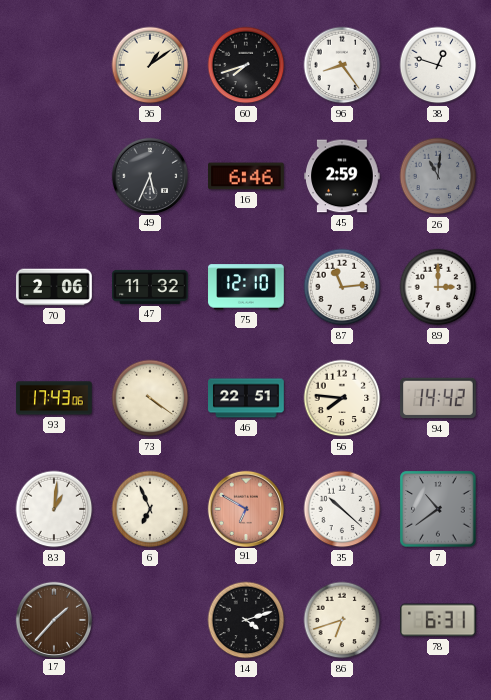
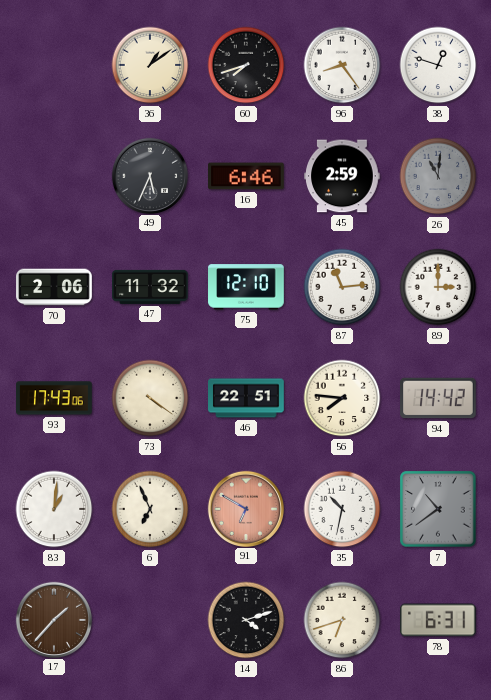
35: 10:22 -> 10:32 (342, 509)
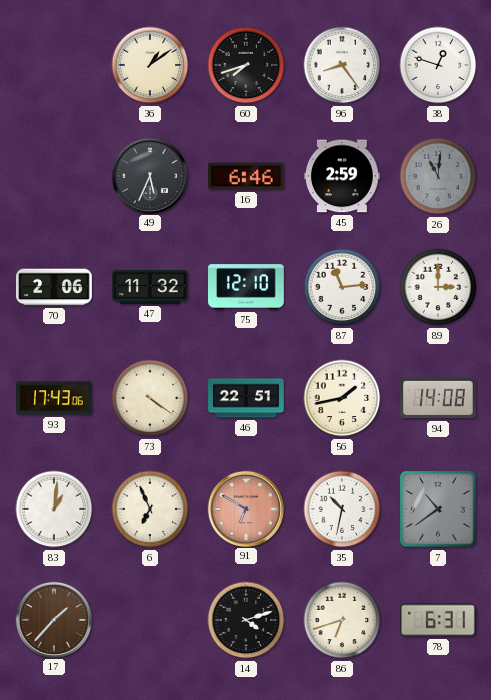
56: 7:46 -> 1:43 (342, 398)
94: 14:42 -> 14:08 (438, 398)
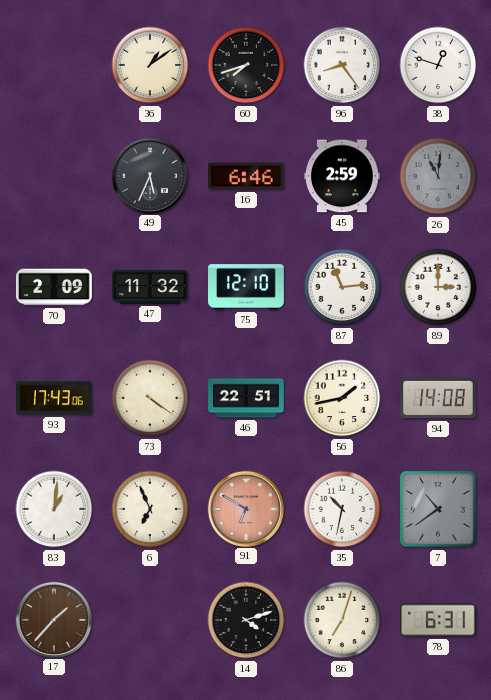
70: 2:06 -> 2:09 (54, 287)
86: 6:42 -> 7:03 (342, 620)
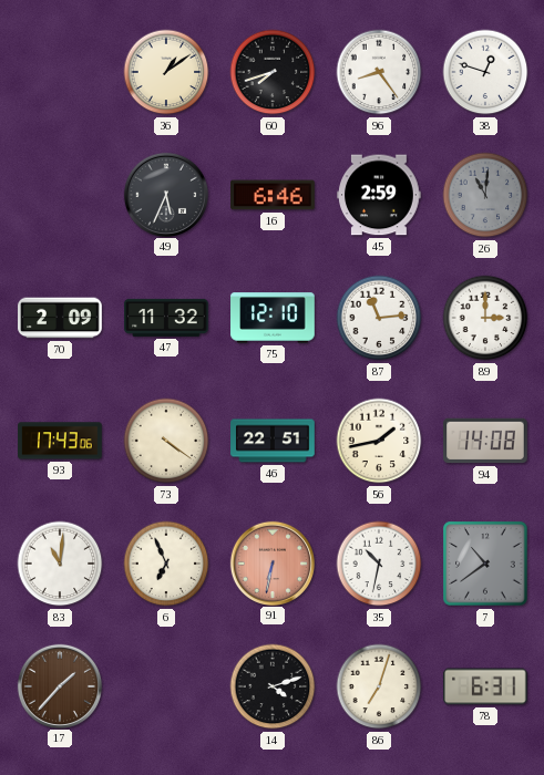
83: 1:01 -> 11:01 (60, 564)
91: 6:50 -> 6:32 (271, 562)
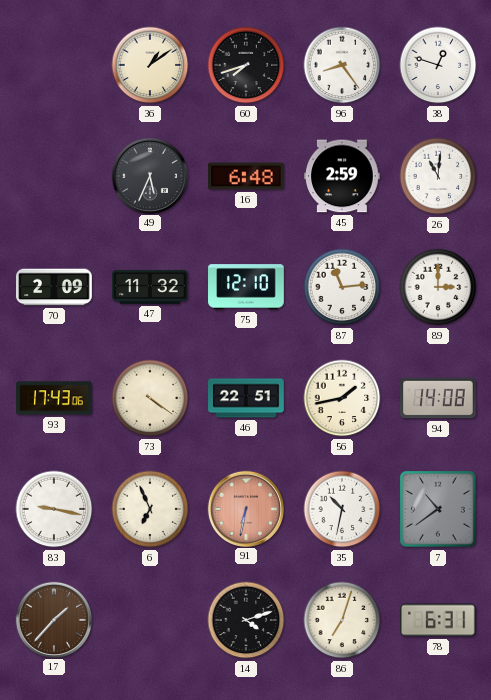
16: 6:46 -> 6:48 (246, 176)
26 dial: grey -> white (438, 176)
83: 11:01 -> 9:17 (54, 509)
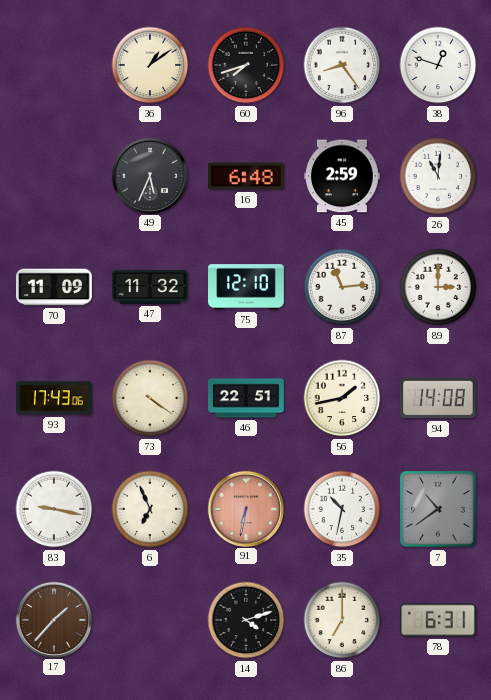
70: 2:09 -> 11:09 (54, 287)
86: 7:03 -> 7:00 (342, 620)
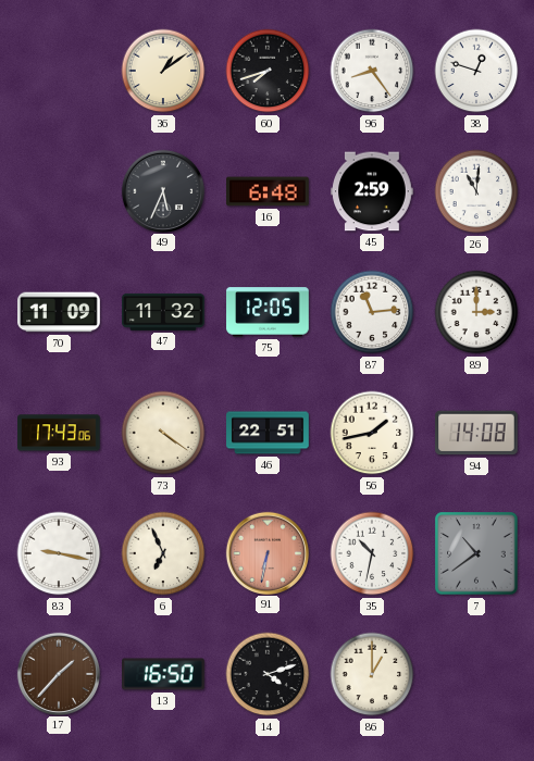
75: 12:10 -> 12:05 (268, 312)
13: none -> 16:50 (164, 674)
86: 7:00 -> 1:00 (372, 674)
78: 6:31 -> none (438, 620)
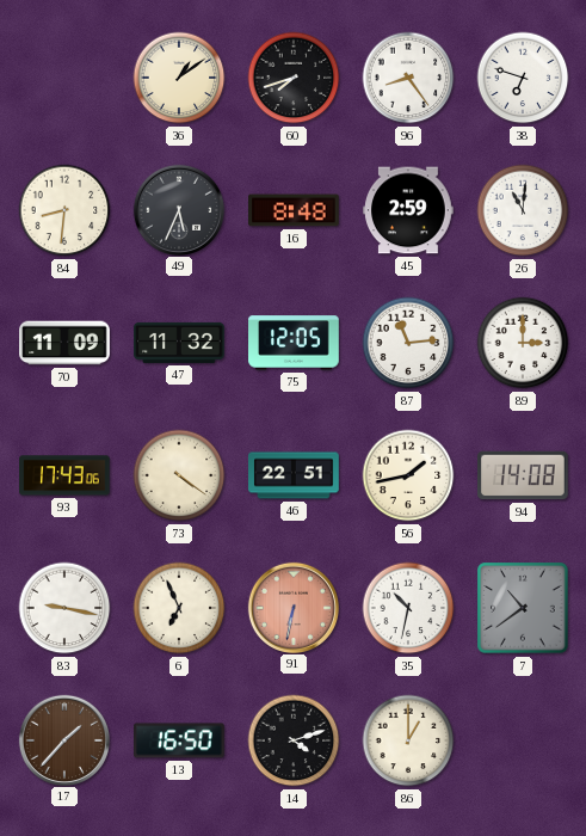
38: 12:48 -> 6:48 (523, 78)
84: none -> 8:31 (64, 210)
16: 6:48 -> 8:48 (294, 210)
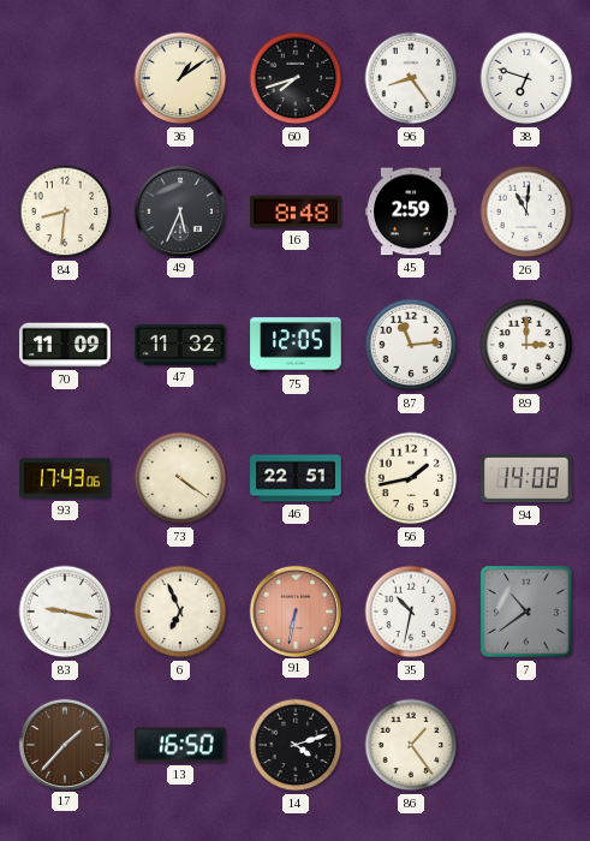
86: 1:00 -> 1:24 (411, 745)
